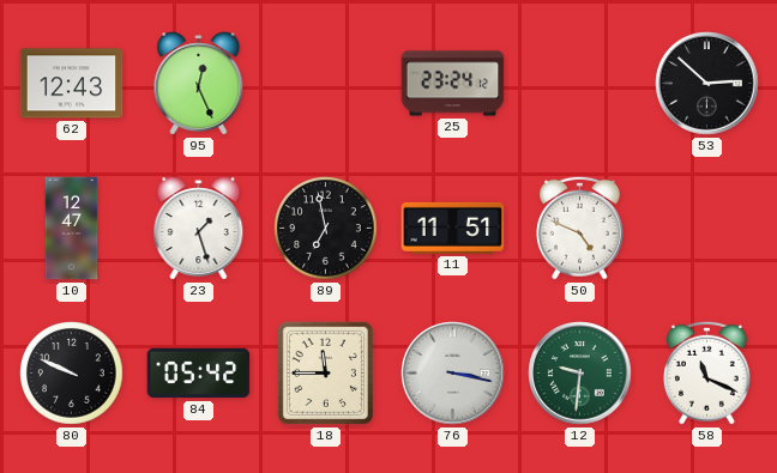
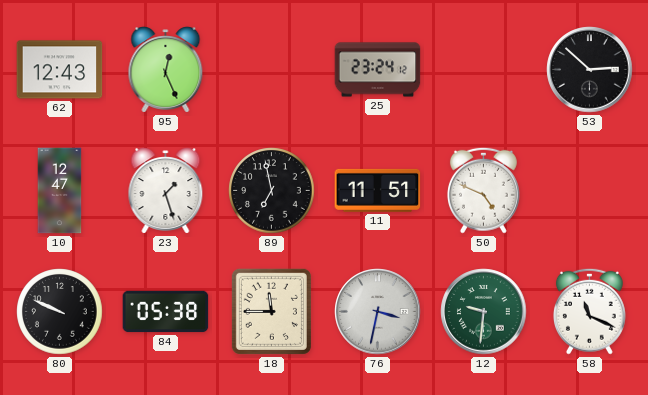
84: 05:42 -> 05:38 (166, 312)
76: 3:17 -> 3:32 (378, 312)
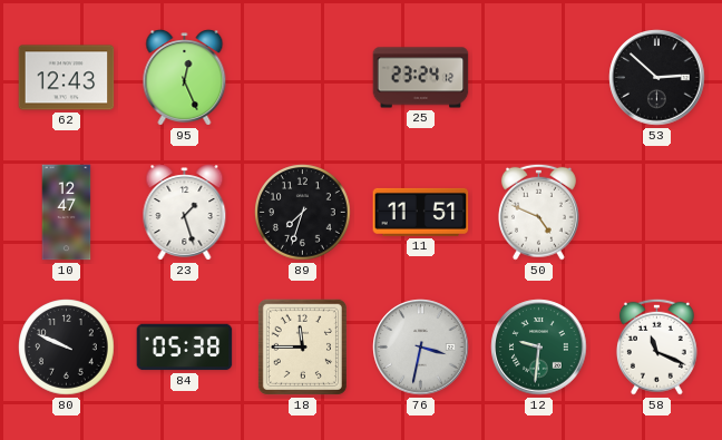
89: 6:58 -> 7:33 (303, 213)
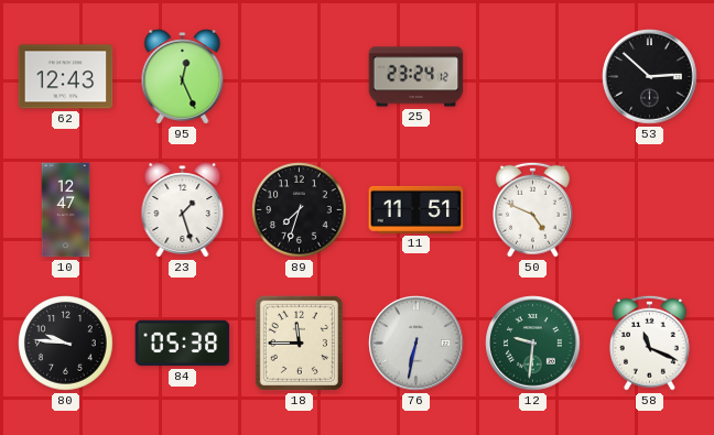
80: 9:49 -> 9:46 (66, 344)
76: 3:32 -> 6:32 (416, 344)
